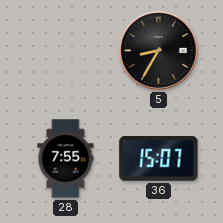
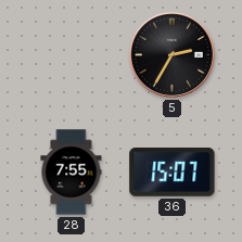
5: 8:35 -> 2:35 (171, 54)
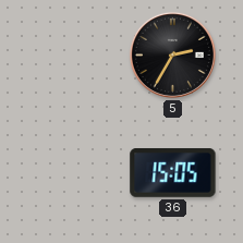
28: 7:55 -> none (72, 173)
36: 15:07 -> 15:05 (173, 173)
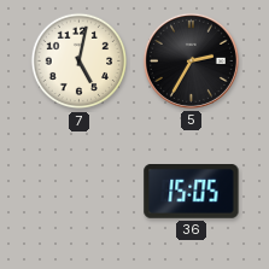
7: none -> 5:02 (80, 62)
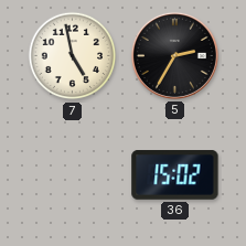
7: 5:02 -> 4:58 (73, 56)
36: 15:05 -> 15:02 (175, 175)
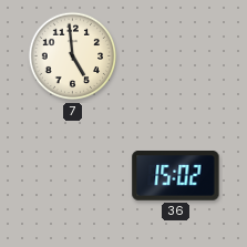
7: 4:58 -> 4:59 (73, 56)
5: 2:35 -> none (174, 55)
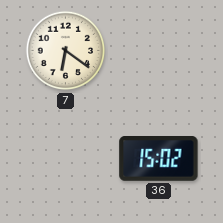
7: 4:59 -> 6:21 (66, 51)
